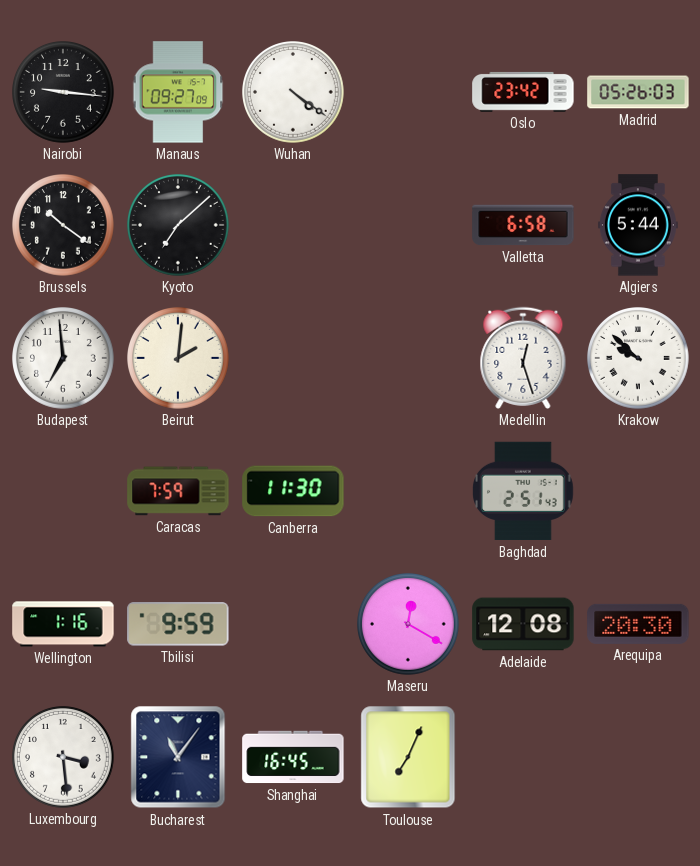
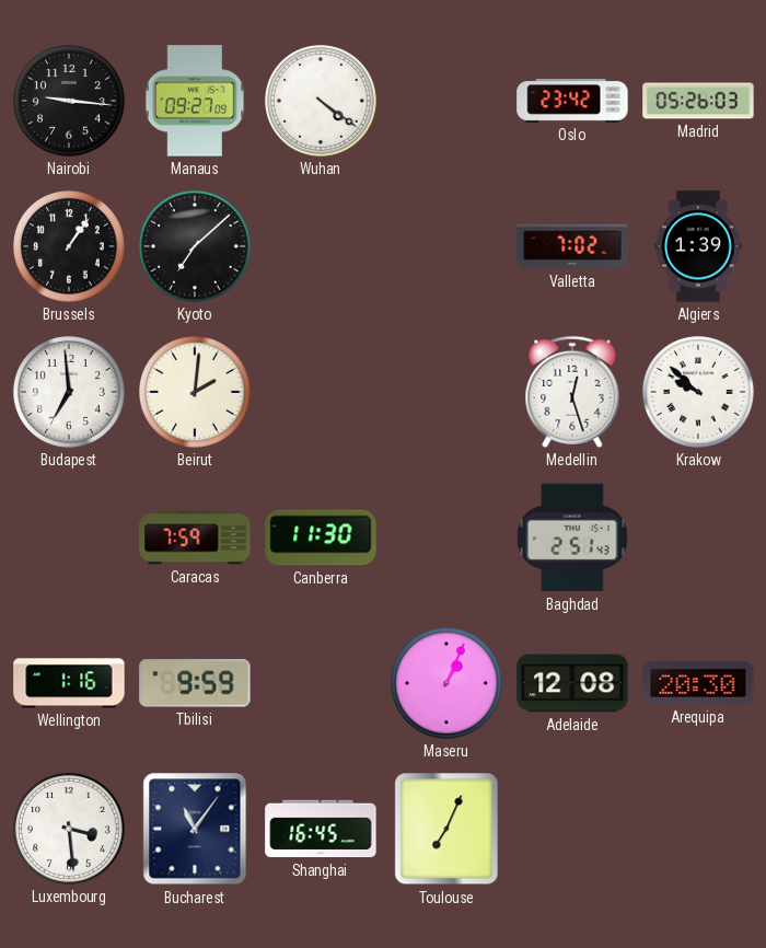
Brussels: 10:21 -> 1:06 (70, 247)
Valletta: 6:58 -> 7:02 (572, 246)
Algiers: 5:44 -> 1:39 (698, 246)
Maseru: 12:20 -> 1:04 (448, 684)
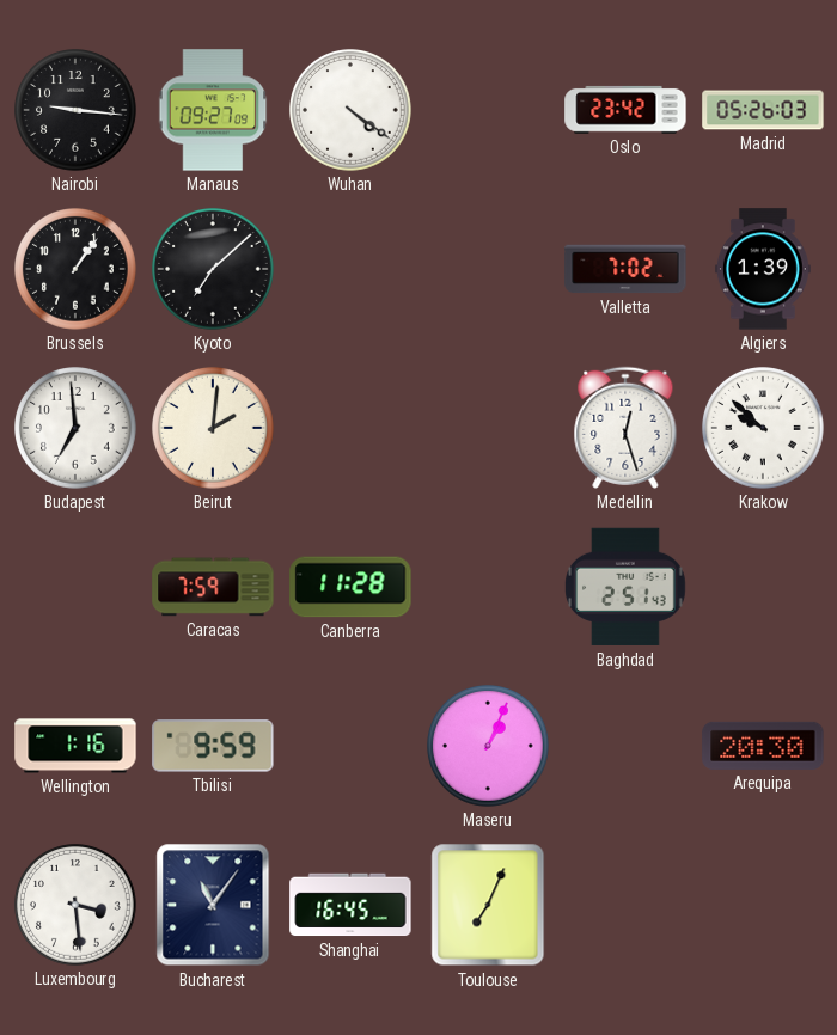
Canberra: 11:30 -> 11:28 (350, 587)
Adelaide: 12:08 -> none (572, 683)
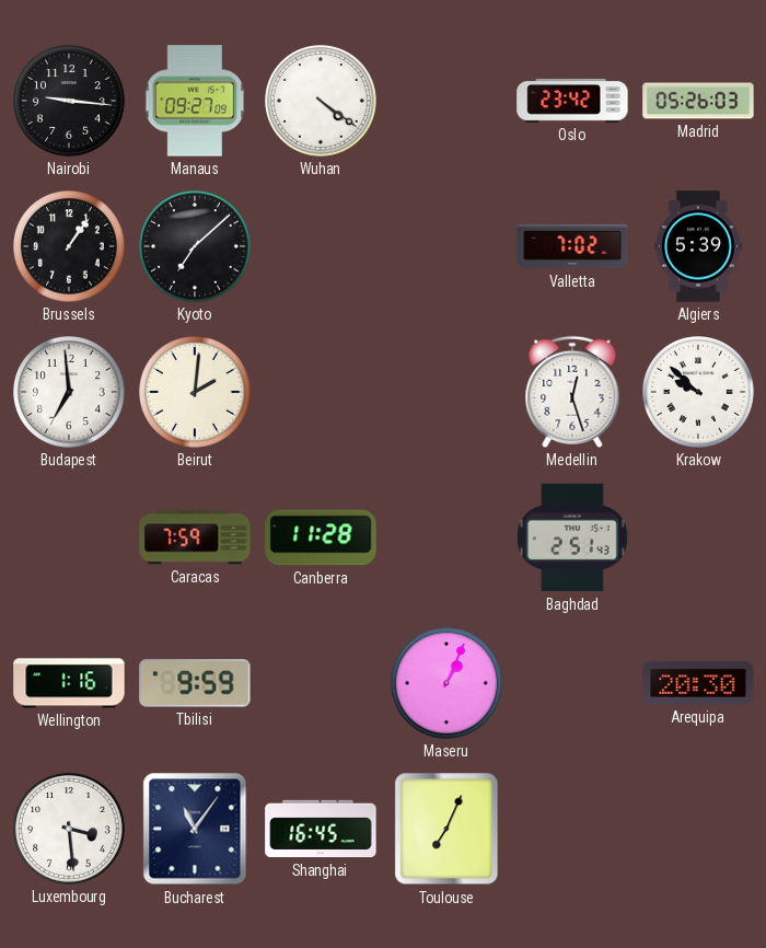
Algiers: 1:39 -> 5:39 (698, 246)
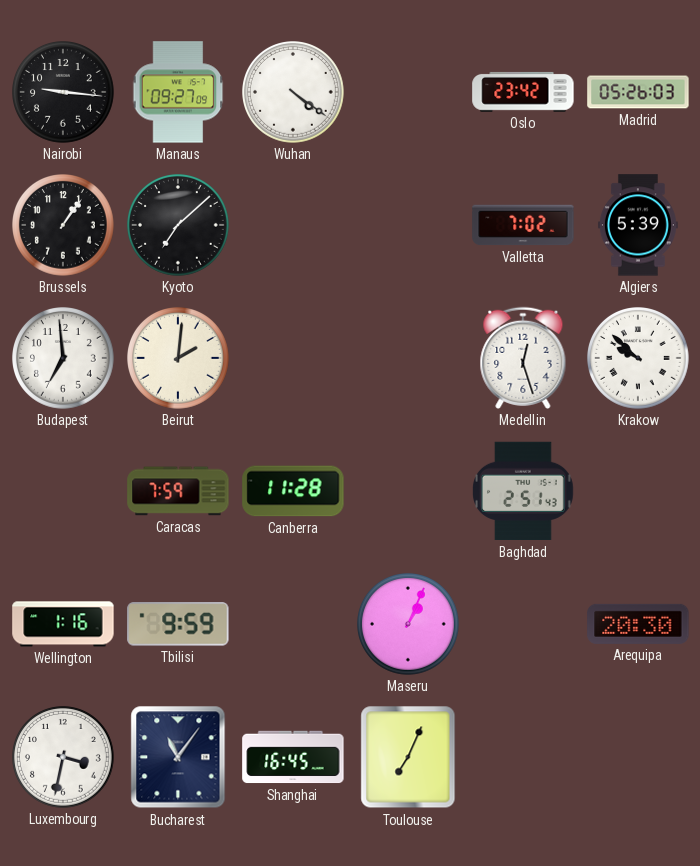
Luxembourg: 3:29 -> 3:32 (64, 758)
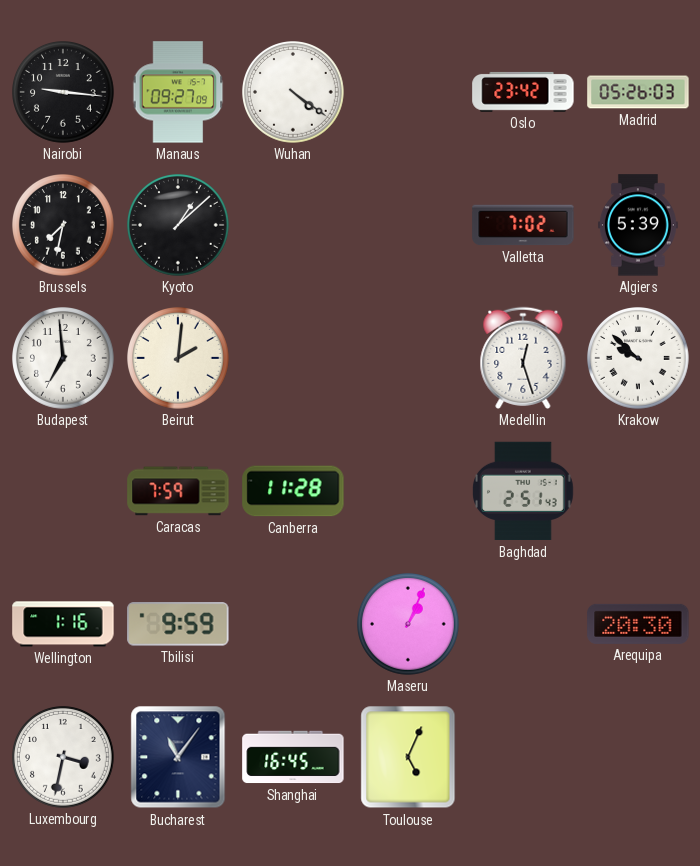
Brussels: 1:06 -> 7:32 (64, 226)
Kyoto: 7:08 -> 1:08 (179, 226)
Toulouse: 7:04 -> 5:04 (408, 757)
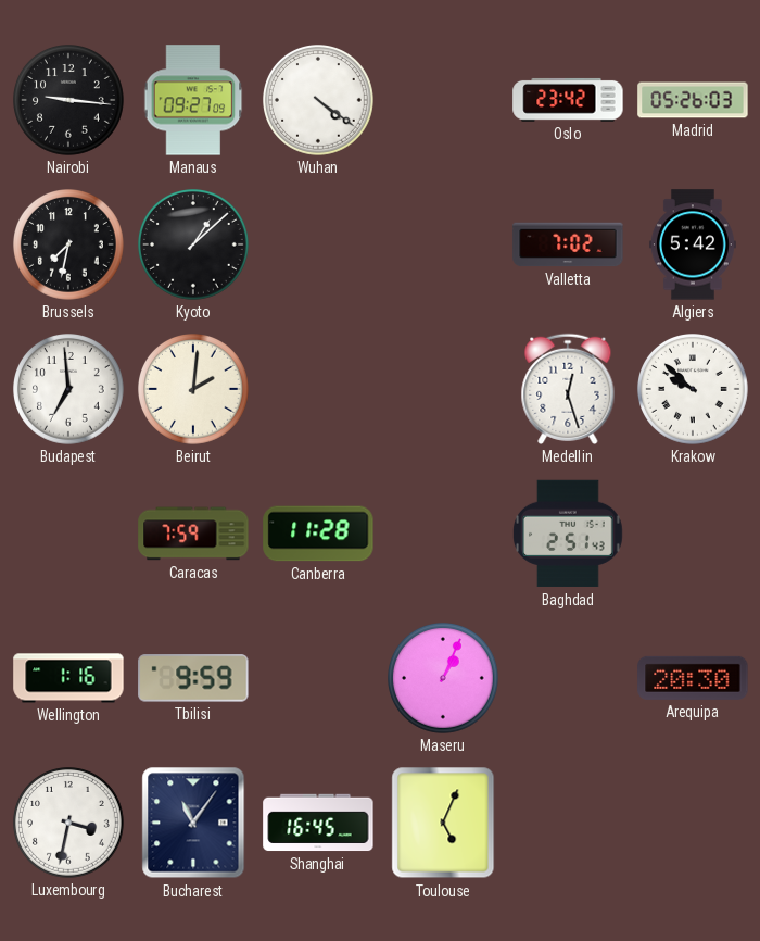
Algiers: 5:39 -> 5:42 (693, 244)
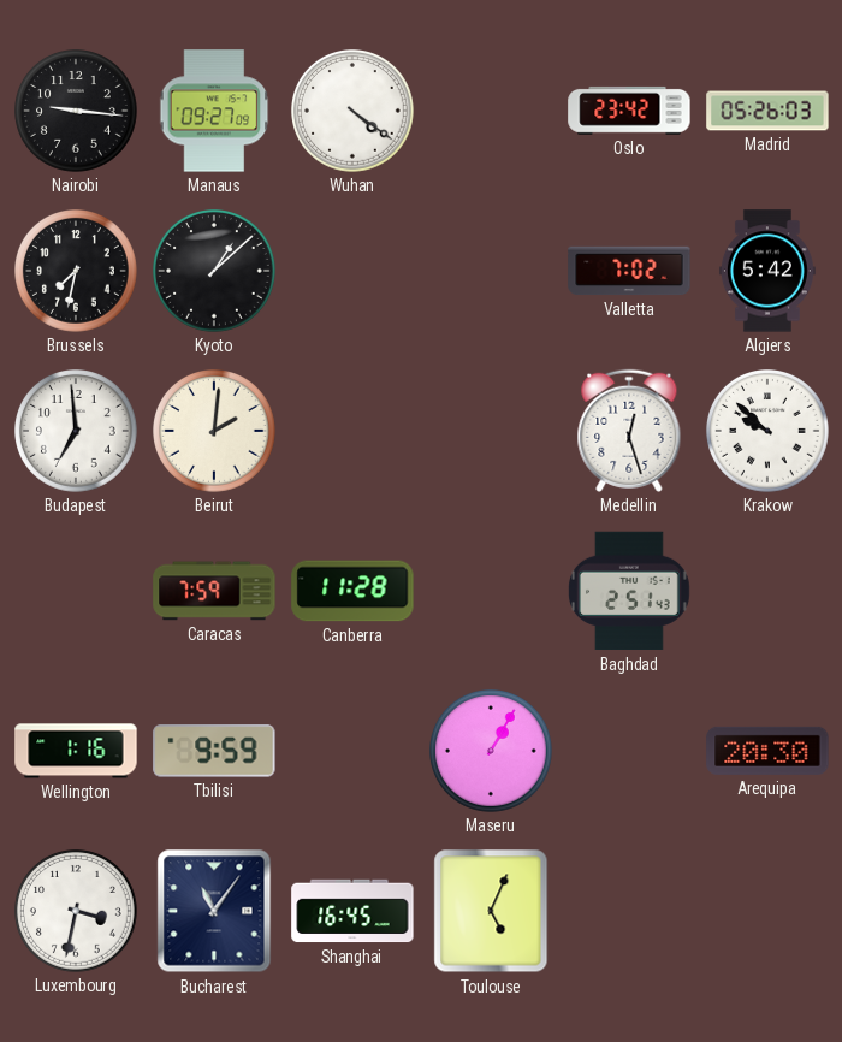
Maseru: 1:04 -> 1:05 (492, 752)
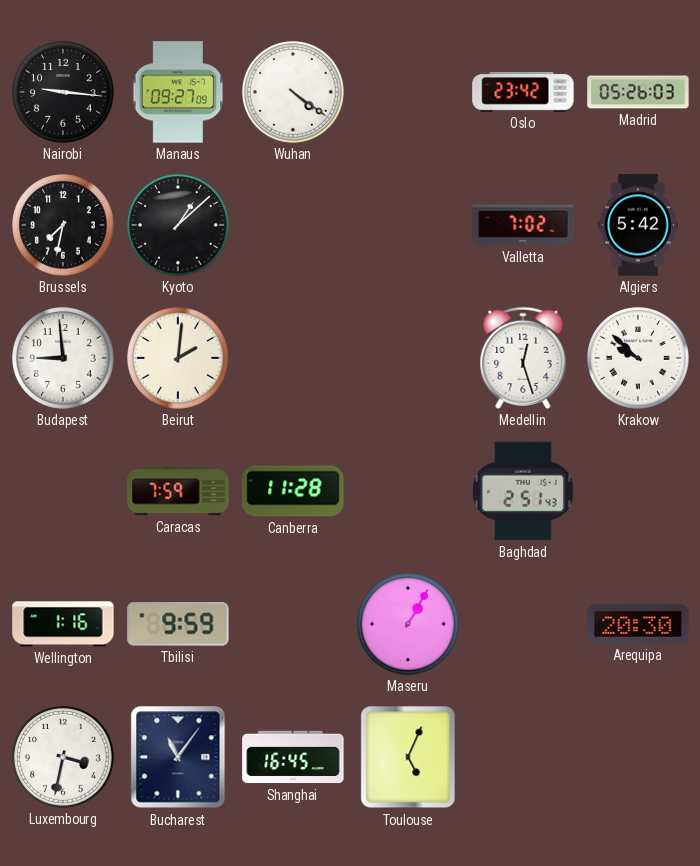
Budapest: 6:59 -> 8:59 (64, 359)
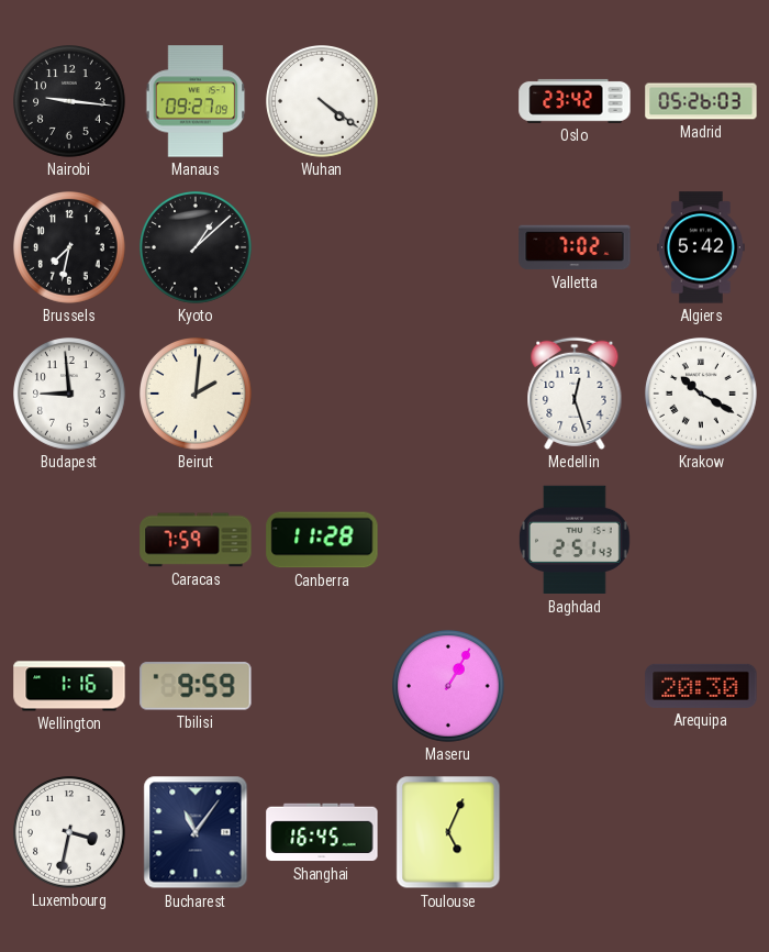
Krakow: 9:52 -> 10:20 (702, 395)
